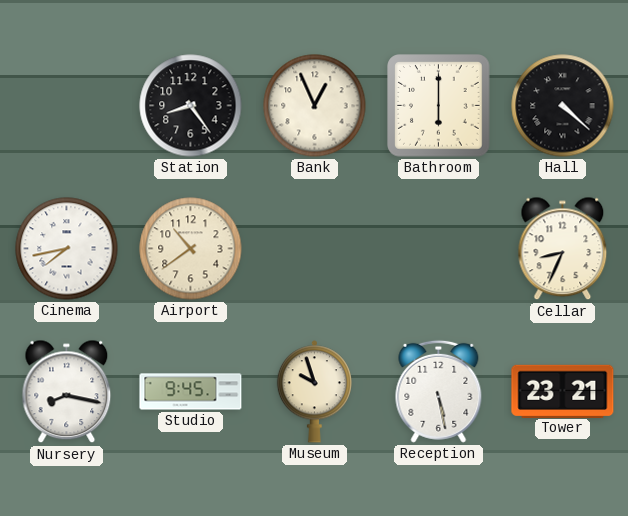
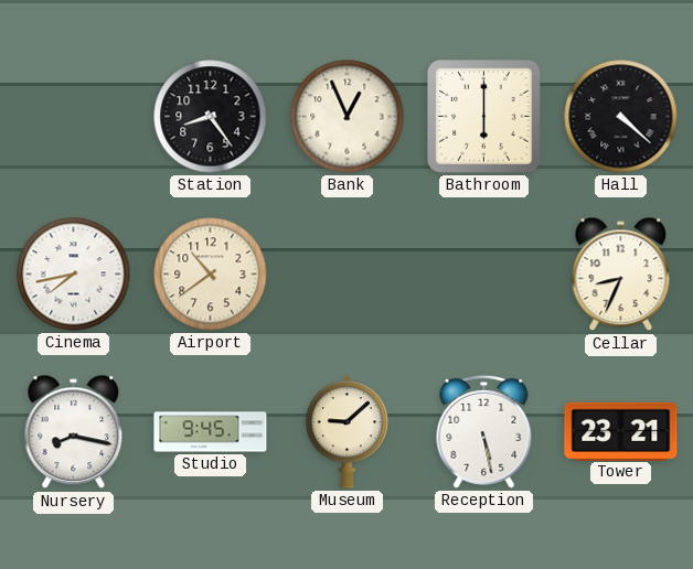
Museum: 9:57 -> 9:08 (346, 432)
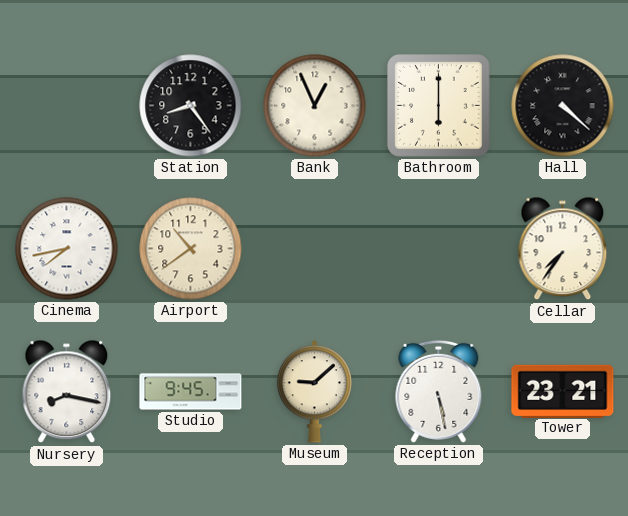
Cellar: 8:34 -> 7:36 (563, 249)
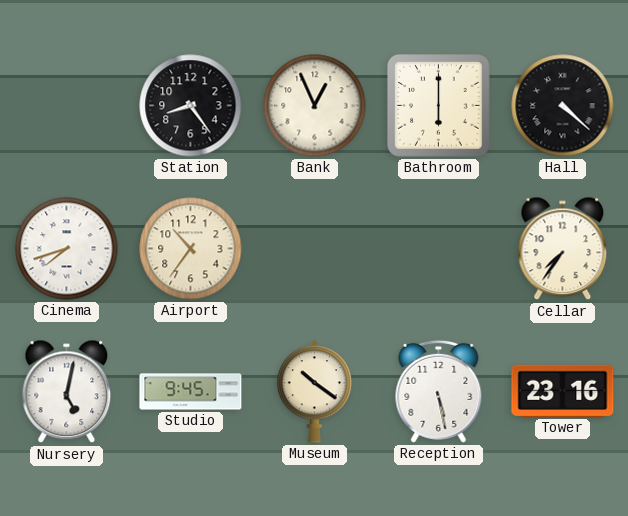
Cinema: 7:43 -> 7:42 (67, 249)
Airport: 10:39 -> 10:36 (191, 249)
Nursery: 8:17 -> 5:02 (67, 392)
Museum: 9:08 -> 10:21 (314, 392)
Tower: 23:21 -> 23:16 (563, 391)
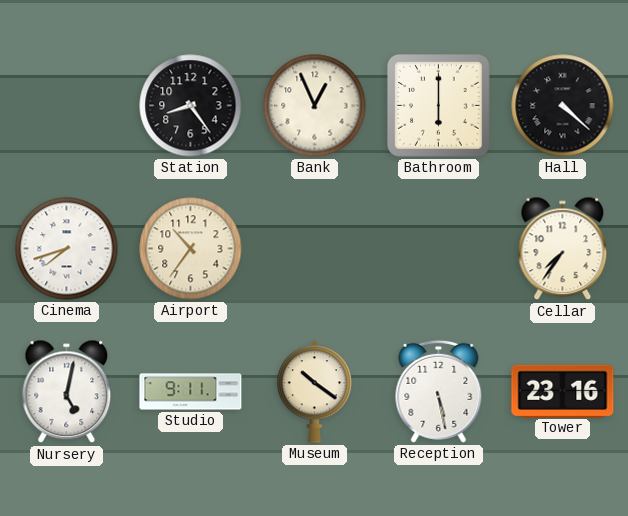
Studio: 9:45 -> 9:11 (191, 392)
